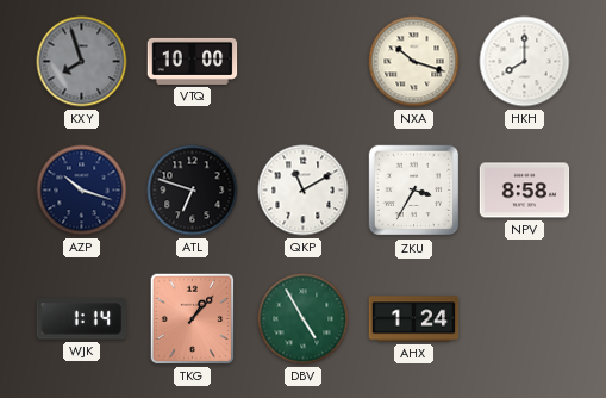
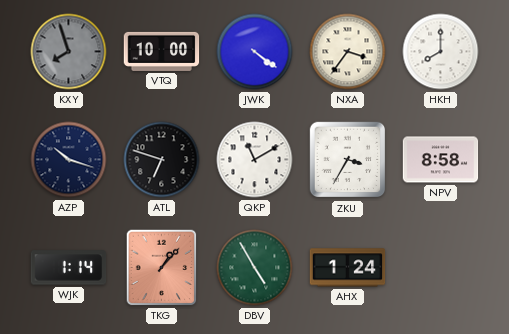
JWK: none -> 4:21 (255, 52)
NXA: 10:18 -> 3:36 (348, 52)
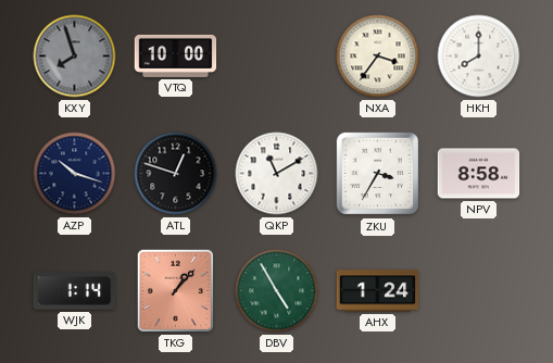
JWK: 4:21 -> none (255, 52)
ATL: 6:48 -> 12:48 (176, 174)
